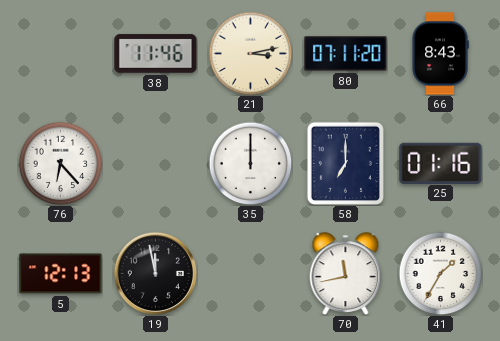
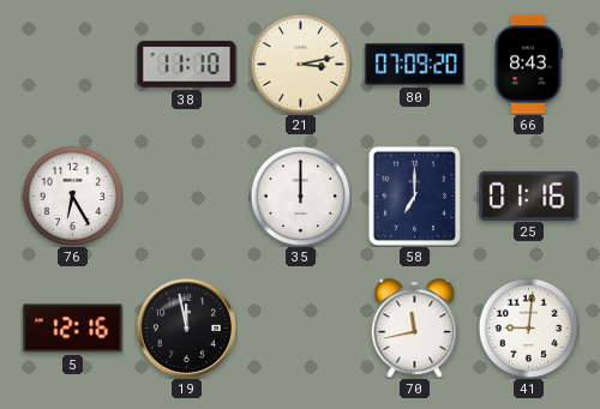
38: 11:46 -> 11:10 (187, 65)
80: 07:11 -> 07:09 (415, 65)
76: 6:23 -> 6:25 (72, 196)
5: 12:13 -> 12:16 (73, 329)
41: 1:35 -> 9:01 (528, 327)
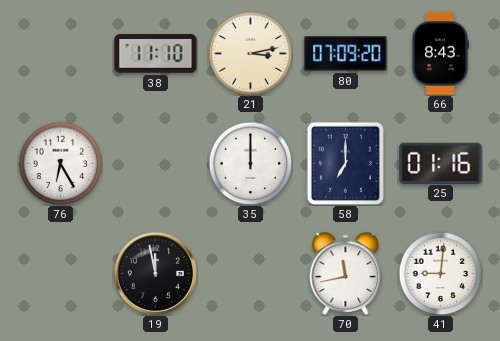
5: 12:16 -> none (73, 329)
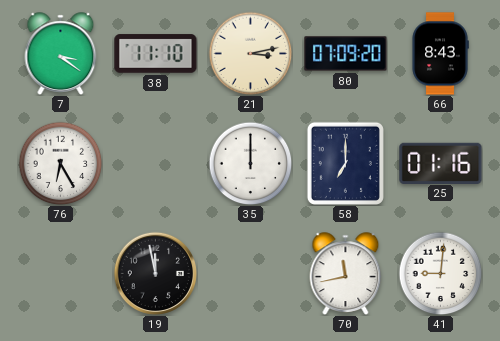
7: none -> 3:21 (61, 53)
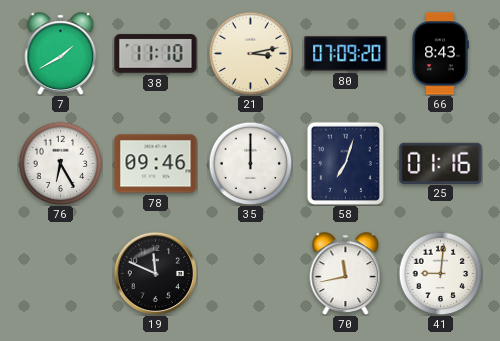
7: 3:21 -> 1:40 (61, 53)
78: none -> 09:46 (156, 164)
58: 7:00 -> 7:03 (345, 163)
19: 11:58 -> 11:49 (155, 273)
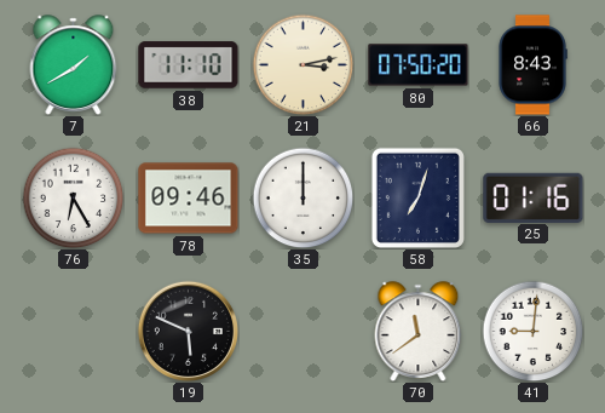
80: 07:09 -> 07:50 (419, 65)
19: 11:49 -> 5:49 (188, 331)
70: 11:43 -> 11:39 (419, 331)
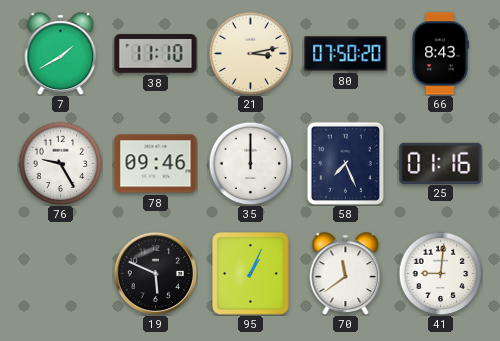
76: 6:25 -> 9:25 (60, 163)
58: 7:03 -> 7:26 (345, 163)
95: none -> 1:04 (251, 274)
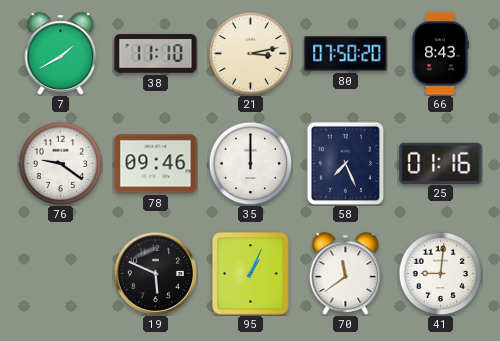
76: 9:25 -> 9:21 (60, 163)
